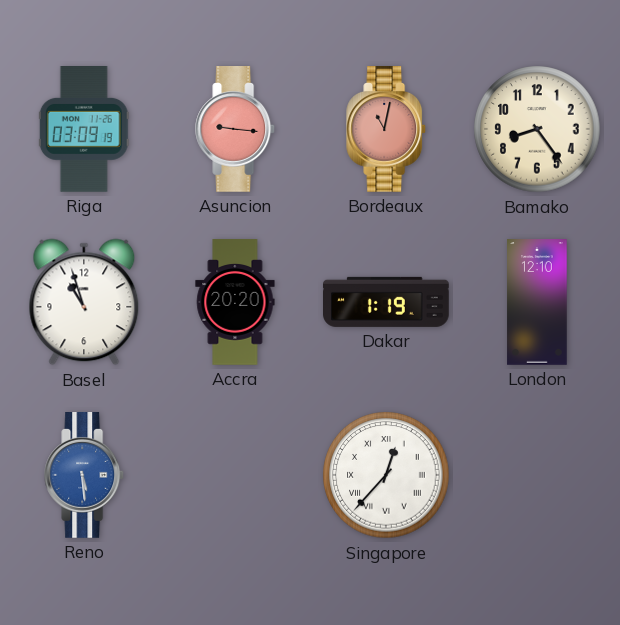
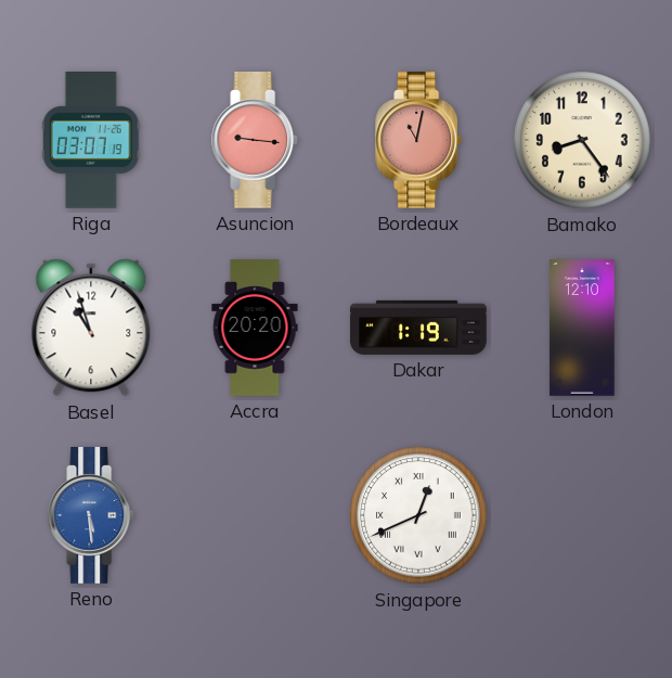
Riga: 03:09 -> 03:07 (91, 141)
Singapore: 12:37 -> 12:41 (418, 515)
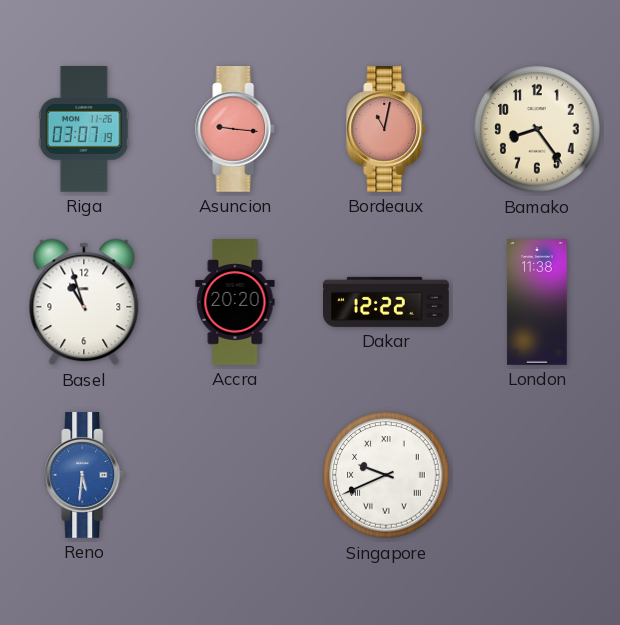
Dakar: 1:19 -> 12:22 (387, 302)
London: 12:10 -> 11:38 (537, 302)
Reno: 5:29 -> 5:31 (85, 476)
Singapore: 12:41 -> 9:41 (386, 475)
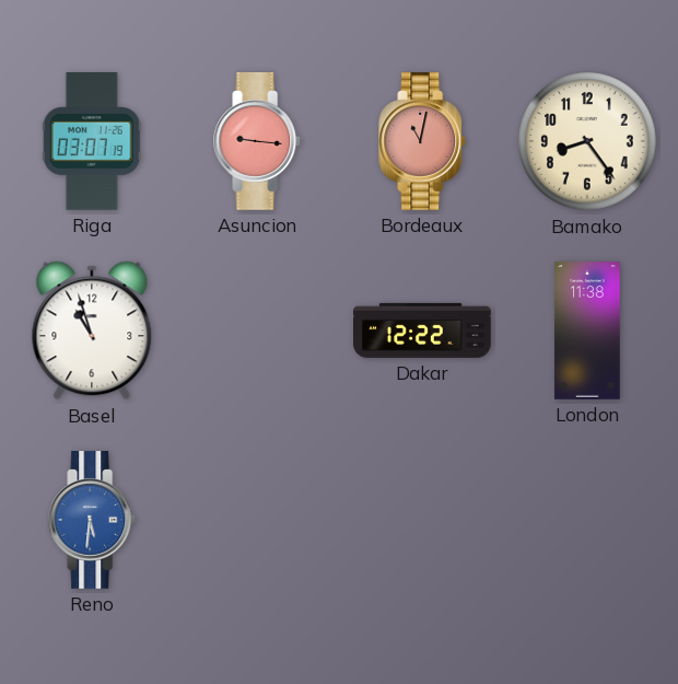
Accra: 20:20 -> none (235, 302)
Singapore: 9:41 -> none (386, 475)
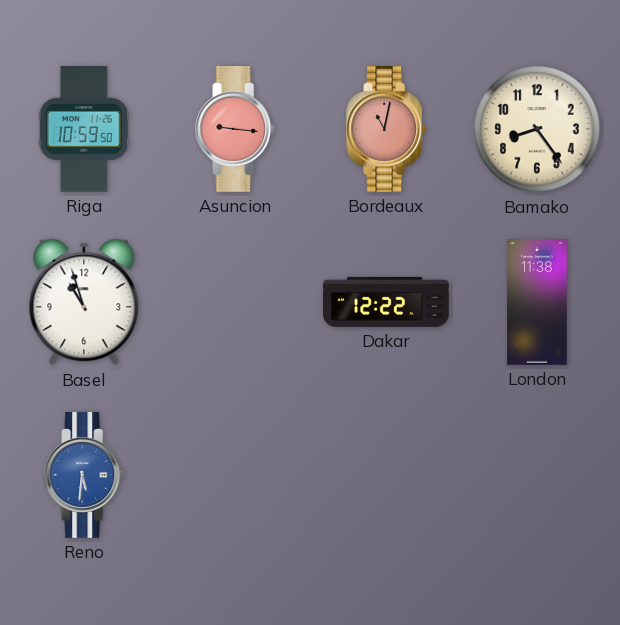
Riga: 03:07 -> 10:59 (84, 130)
